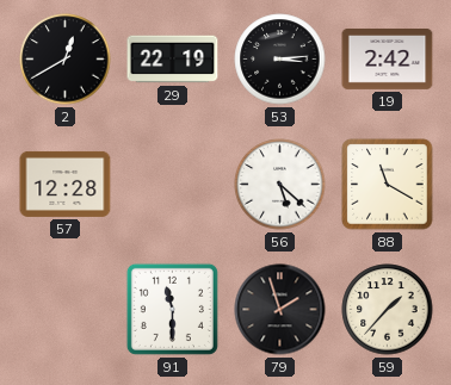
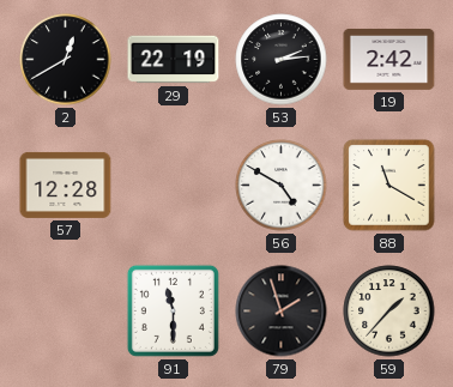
53: 3:14 -> 2:14 (282, 60)
56: 5:22 -> 4:50 (282, 186)
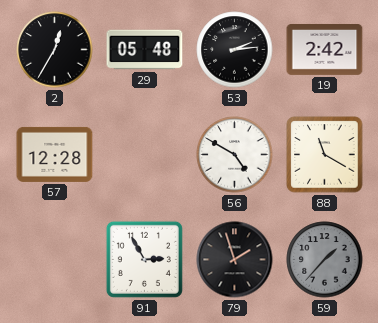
2: 12:40 -> 12:35 (55, 50)
29: 22:19 -> 05:48 (145, 50)
91: 11:30 -> 2:55 (144, 259)
59 dial: cream -> grey (325, 260)
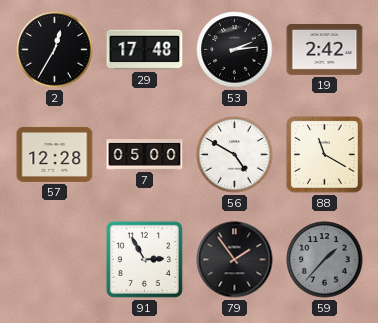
29: 05:48 -> 17:48 (145, 50)
7: none -> 05:00 (145, 155)
79: 1:57 -> 1:54 (235, 260)
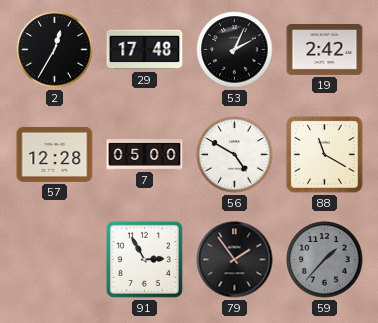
53: 2:14 -> 2:04 (235, 50)
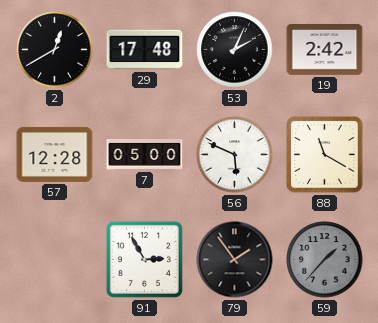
2: 12:35 -> 12:40 (55, 50)
56: 4:50 -> 5:49 (235, 155)
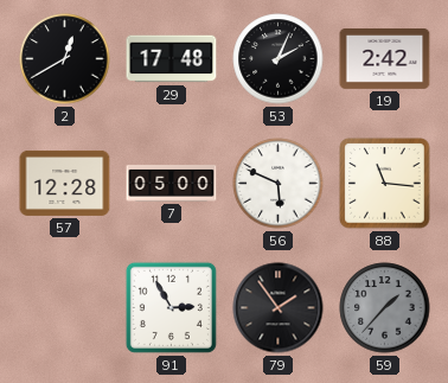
88: 11:20 -> 11:16 (385, 184)
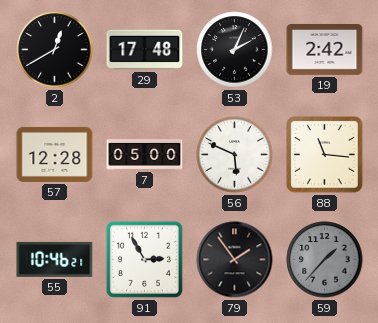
55: none -> 10:46 (55, 259)
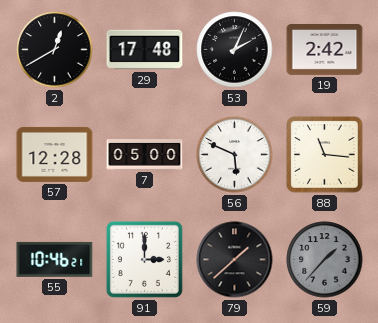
91: 2:55 -> 3:00 (144, 259)
79: 1:54 -> 1:38 (235, 260)
